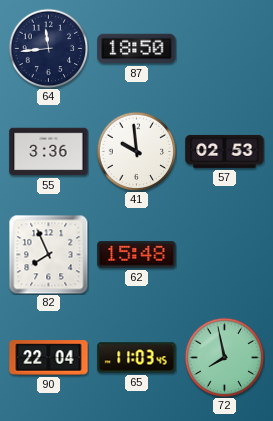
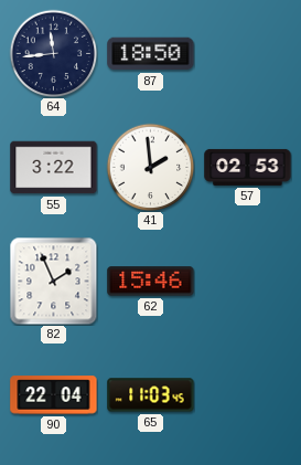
55: 3:36 -> 3:22 (54, 168)
41: 9:59 -> 1:59 (150, 167)
82: 7:56 -> 1:56 (53, 281)
62: 15:48 -> 15:46 (151, 282)
72: 7:58 -> none (224, 357)
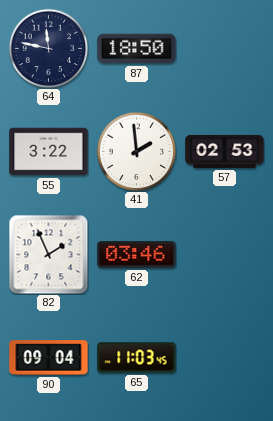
64: 11:44 -> 11:47 (48, 48)
62: 15:46 -> 03:46 (137, 255)
90: 22:04 -> 09:04 (49, 358)
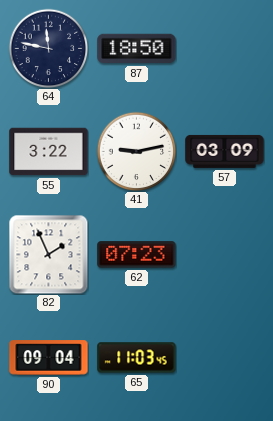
41: 1:59 -> 9:13 (136, 151)
57: 02:53 -> 03:09 (225, 151)
62: 03:46 -> 07:23 (137, 255)
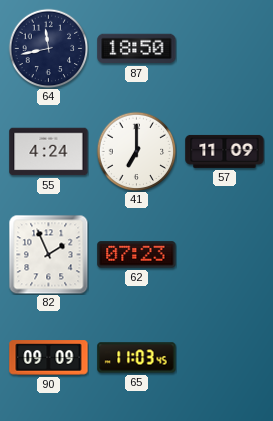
64: 11:47 -> 11:43 (48, 48)
55: 3:22 -> 4:24 (49, 152)
41: 9:13 -> 7:00 (136, 151)
57: 03:09 -> 11:09 (225, 151)
90: 09:04 -> 09:09 (49, 358)
